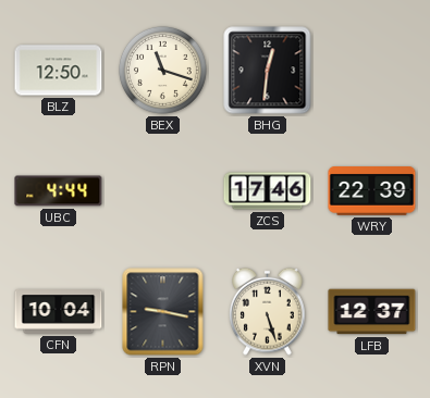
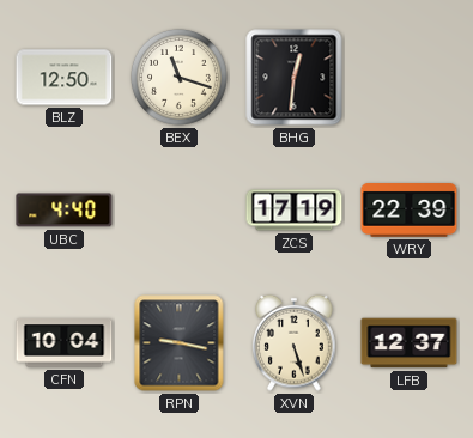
UBC: 4:44 -> 4:40 (65, 211)
ZCS: 17:46 -> 17:19 (295, 211)
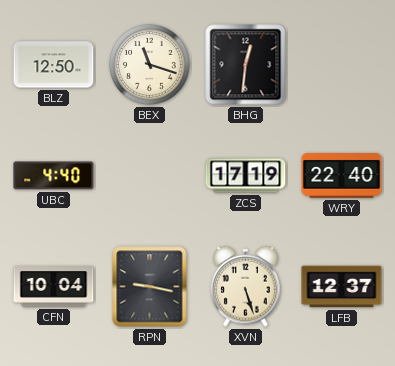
WRY: 22:39 -> 22:40 (342, 176)
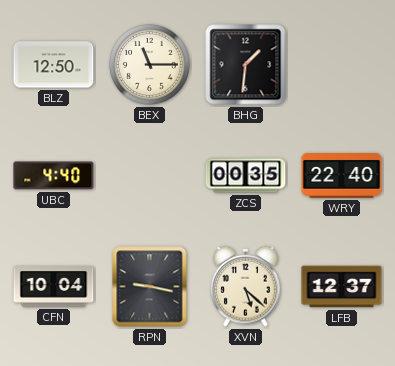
BEX: 11:18 -> 11:15 (149, 64)
BHG: 12:31 -> 1:31 (246, 65)
ZCS: 17:19 -> 00:35 (246, 176)
XVN: 5:27 -> 5:22 (246, 286)
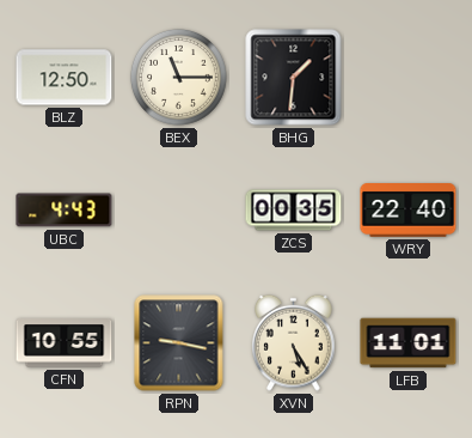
UBC: 4:40 -> 4:43 (65, 211)
CFN: 10:04 -> 10:55 (65, 343)
XVN: 5:22 -> 5:25 (294, 342)
LFB: 12:37 -> 11:01 (409, 343)
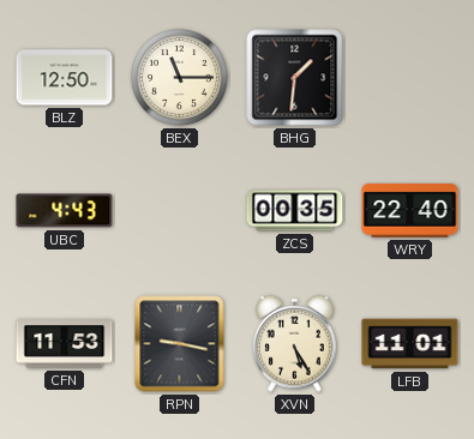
CFN: 10:55 -> 11:53 (65, 344)
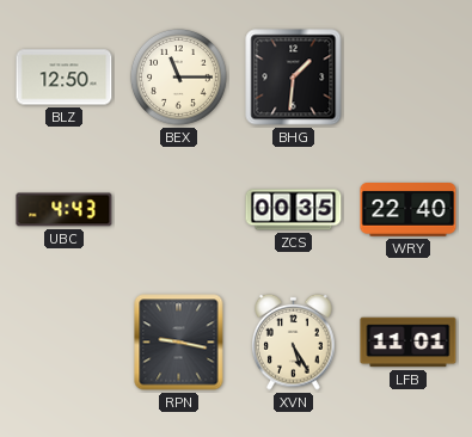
CFN: 11:53 -> none (65, 344)
